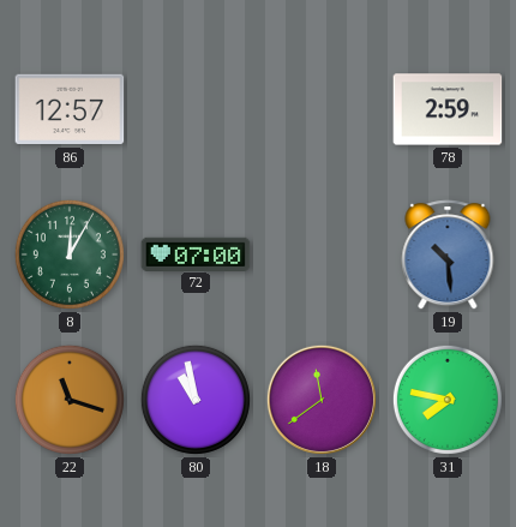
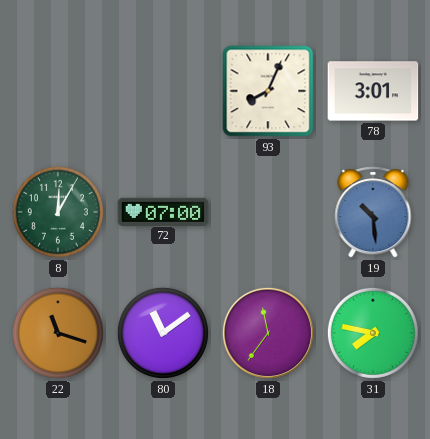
86: 12:57 -> none (70, 109)
93: none -> 8:04 (268, 91)
78: 2:59 -> 3:01 (373, 91)
80: 10:58 -> 11:09 (163, 333)
18: 11:39 -> 11:36 (268, 333)
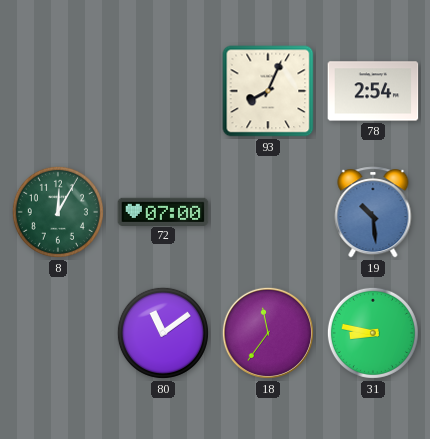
78: 3:01 -> 2:54 (373, 91)
22: 11:18 -> none (58, 333)
31: 7:47 -> 8:47 (373, 333)
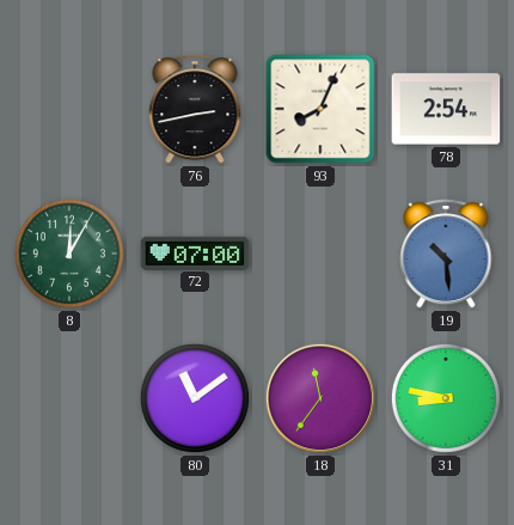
76: none -> 2:43 (195, 109)
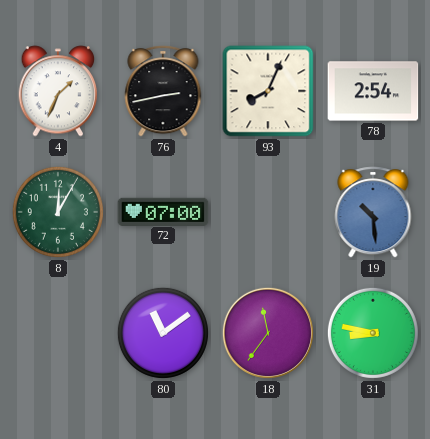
4: none -> 1:34 (58, 91)
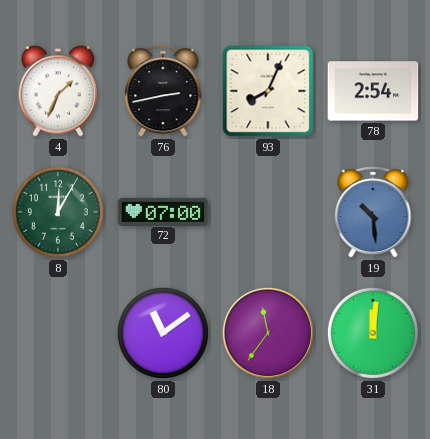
31: 8:47 -> 12:01 (373, 333)
